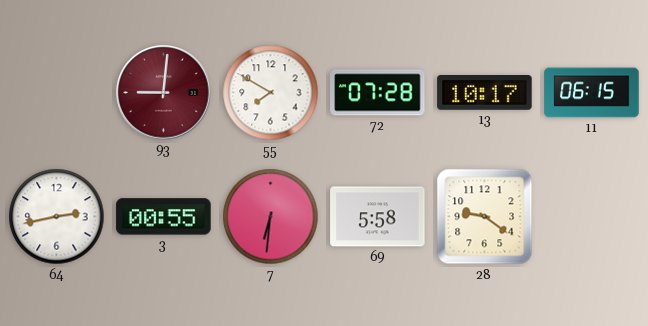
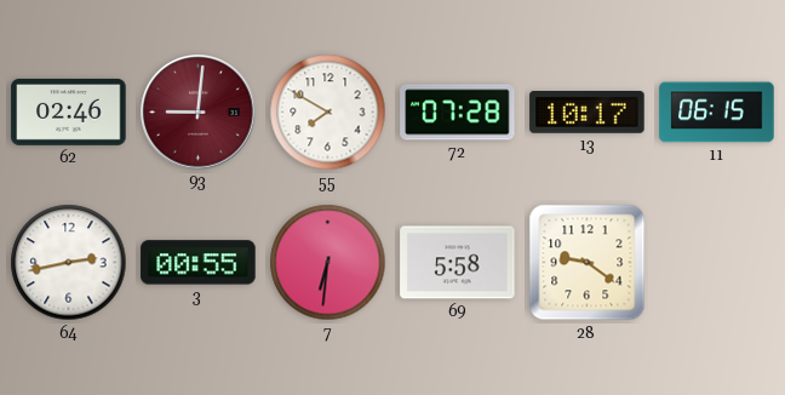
62: none -> 02:46 (69, 111)
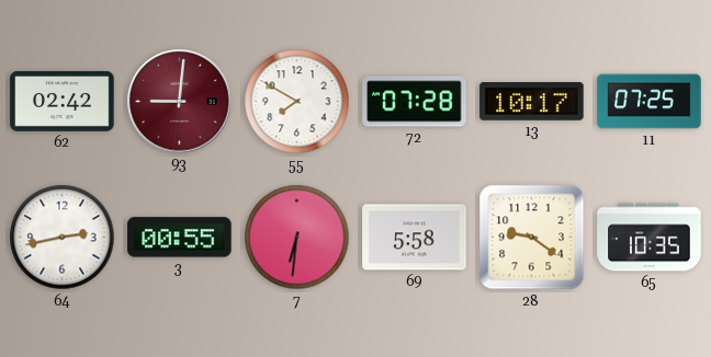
62: 02:46 -> 02:42 (63, 101)
11: 06:15 -> 07:25 (650, 102)
65: none -> 10:35 (650, 238)
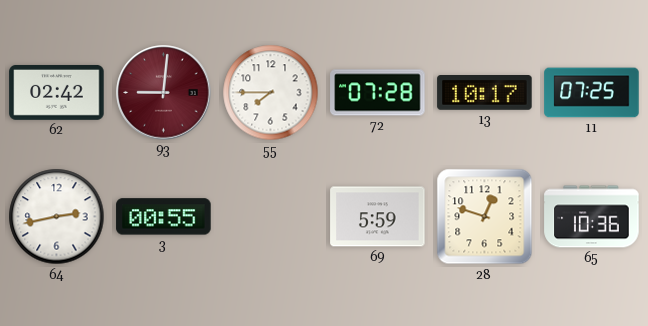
55: 7:50 -> 7:45 (271, 93)
7: 6:31 -> none (297, 238)
69: 5:58 -> 5:59 (378, 217)
28: 9:21 -> 12:48 (485, 217)
65: 10:35 -> 10:36 (592, 217)
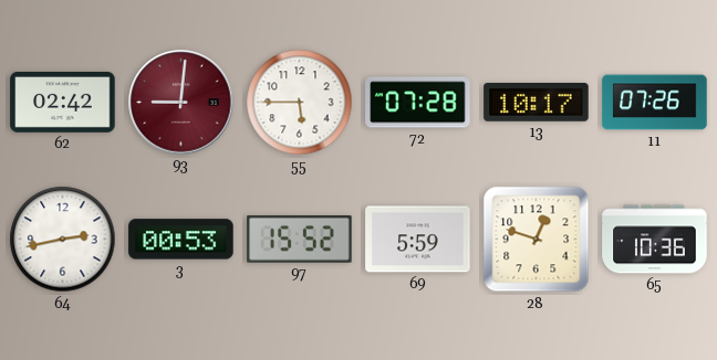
55: 7:45 -> 5:45 (300, 103)
11: 07:25 -> 07:26 (655, 103)
3: 00:55 -> 00:53 (181, 240)
97: none -> 15:52 (300, 240)
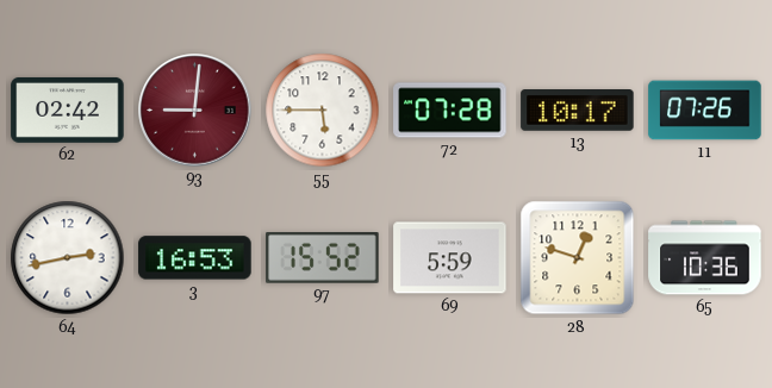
3: 00:53 -> 16:53 (195, 258)
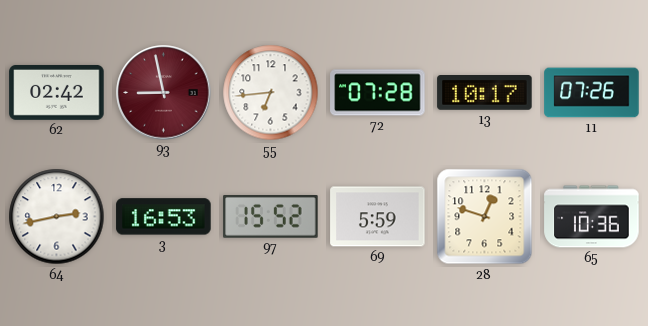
93: 9:01 -> 8:58 (164, 93)
55: 5:45 -> 6:44 (271, 93)
